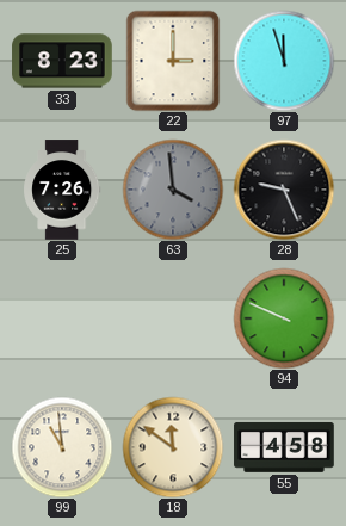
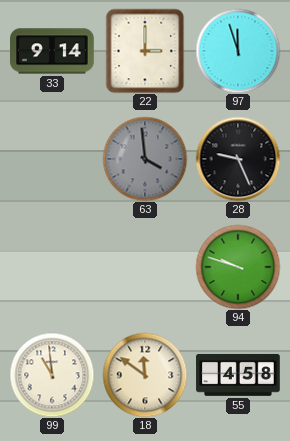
33: 8:23 -> 9:14 (52, 51)
25: 7:26 -> none (62, 190)
94: 9:49 -> 9:48 (238, 267)
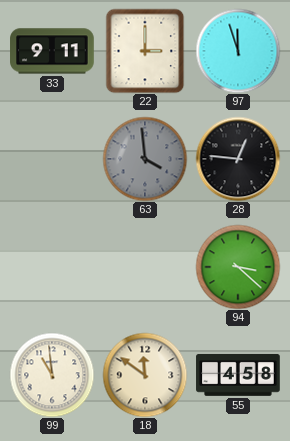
33: 9:14 -> 9:11 (52, 51)
28: 9:26 -> 12:46 (238, 159)
94: 9:48 -> 3:22 (238, 267)
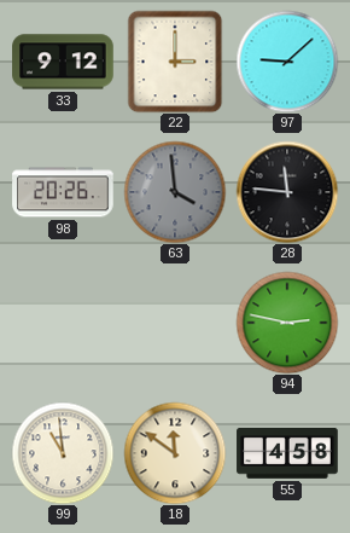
33: 9:11 -> 9:12 (63, 62)
97: 11:57 -> 9:08 (287, 62)
98: none -> 20:26 (63, 192)
28: 12:46 -> 11:46 (287, 192)
94: 3:22 -> 2:47 (287, 323)
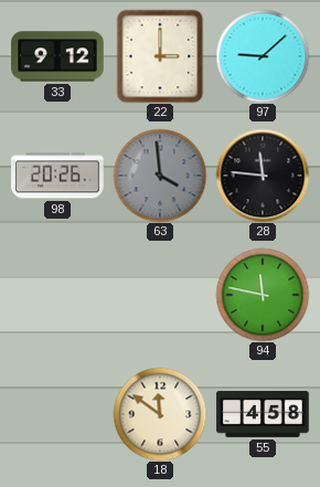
94: 2:47 -> 11:47 (263, 295)
99: 10:59 -> none (63, 453)
